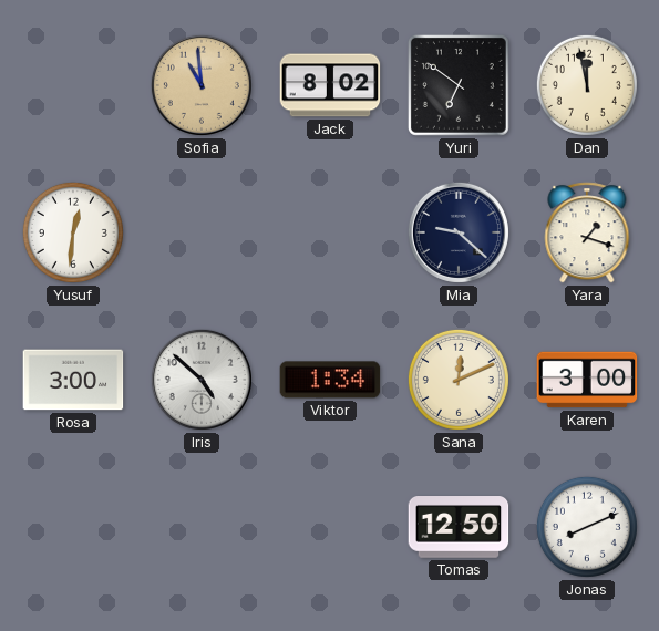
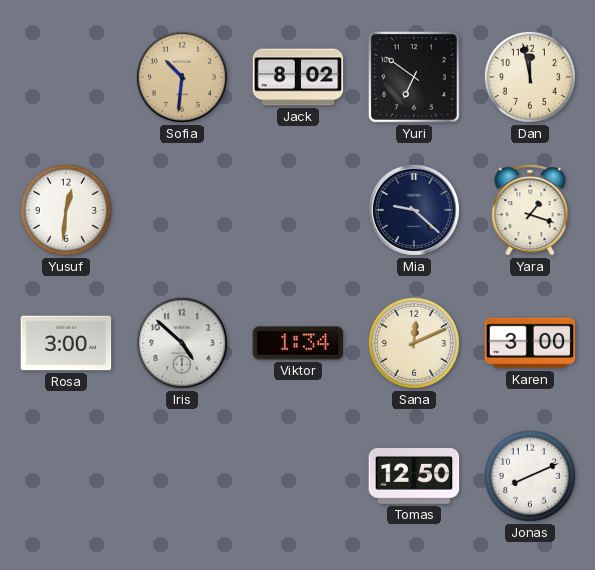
Sofia: 10:59 -> 10:31 (182, 77)
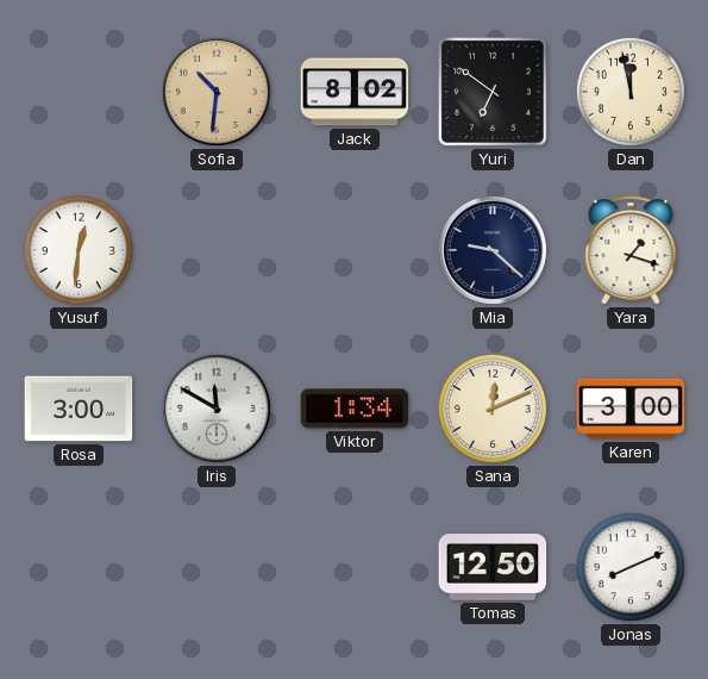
Iris: 4:52 -> 11:50 (217, 409)
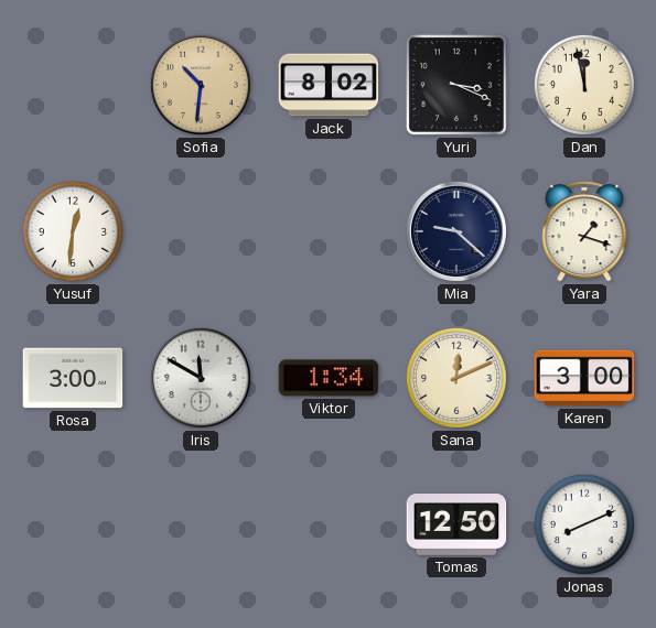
Yuri: 6:51 -> 3:19 (456, 85)
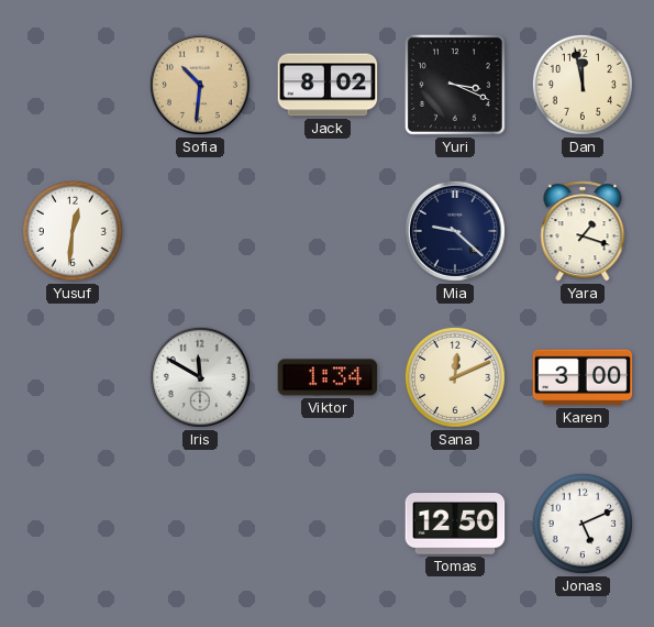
Rosa: 3:00 -> none (73, 378)
Jonas: 8:11 -> 5:11 (583, 524)
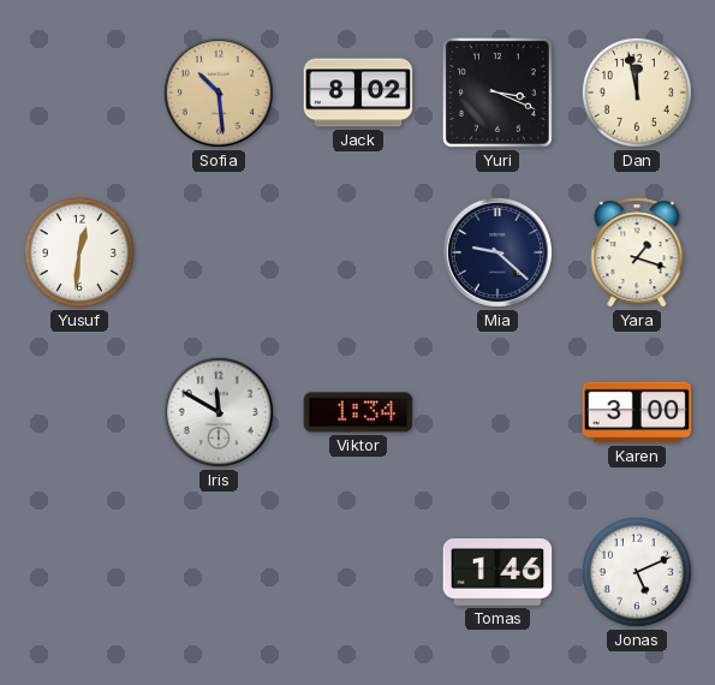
Sofia: 10:31 -> 10:29 (219, 93)
Sana: 12:11 -> none (455, 377)
Tomas: 12:50 -> 1:46 (497, 573)
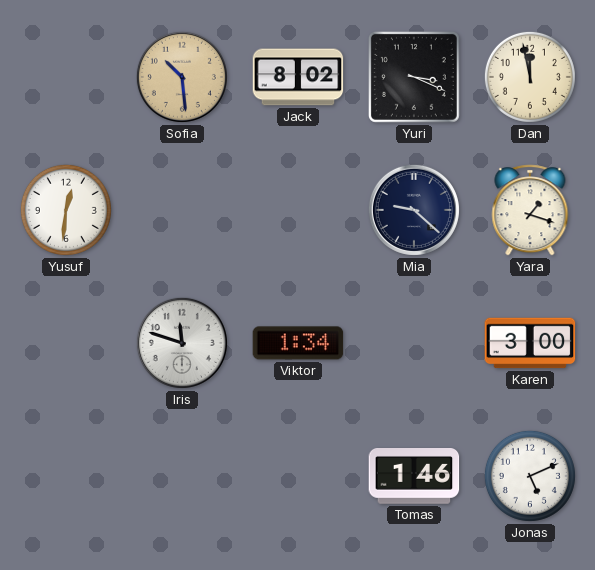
Iris: 11:50 -> 11:48 (182, 343)
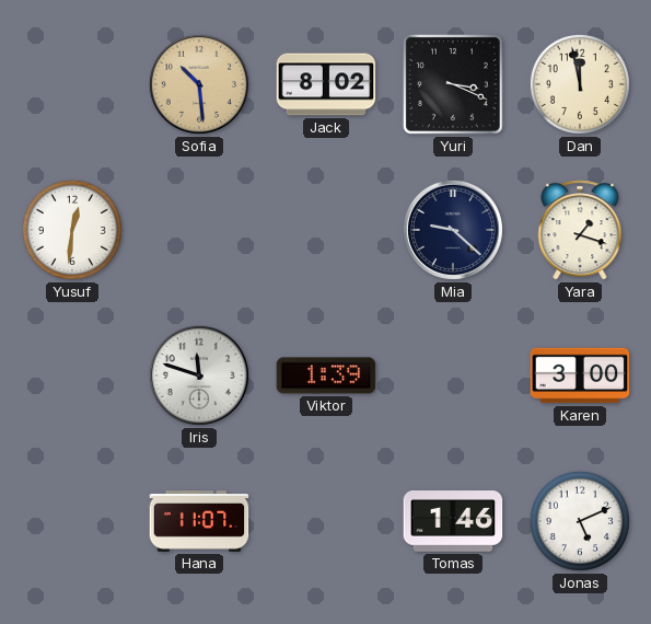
Viktor: 1:34 -> 1:39 (326, 375)
Hana: none -> 11:07 (199, 522)
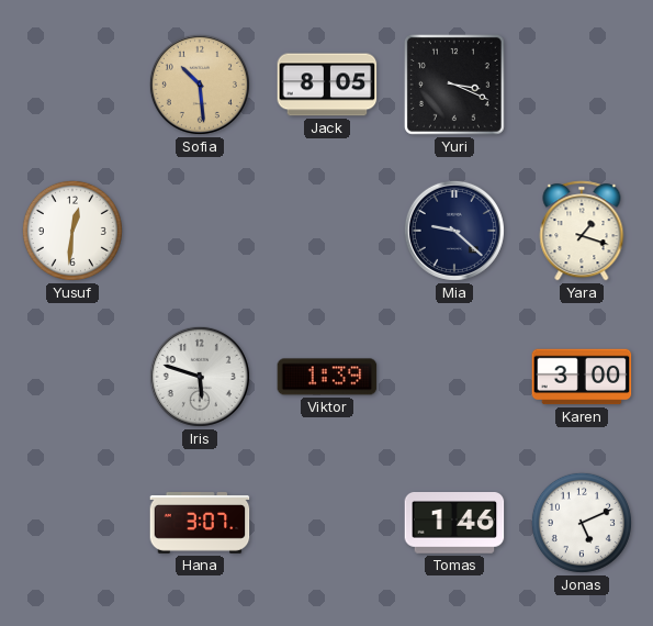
Jack: 8:02 -> 8:05 (327, 85)
Dan: 11:58 -> none (580, 84)
Iris: 11:48 -> 5:48 (200, 377)
Hana: 11:07 -> 3:07 (200, 524)
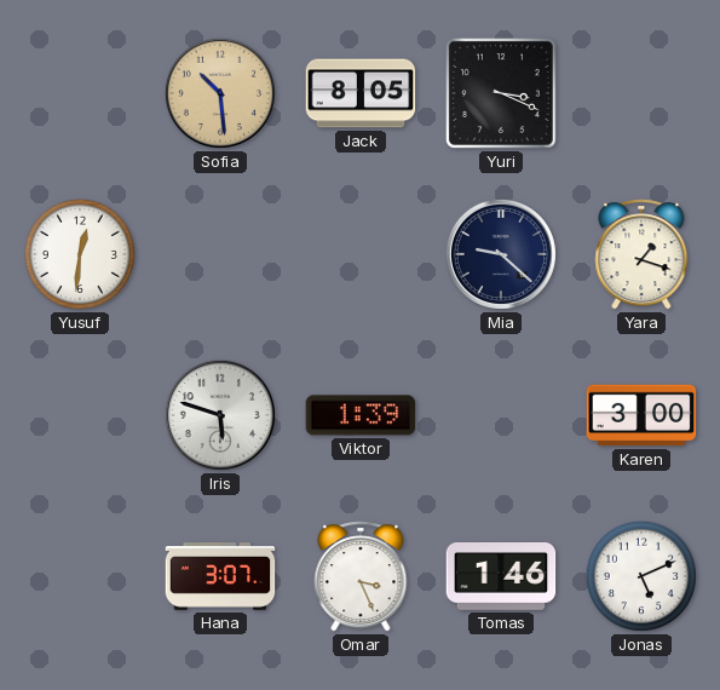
Omar: none -> 3:26 (361, 576)
